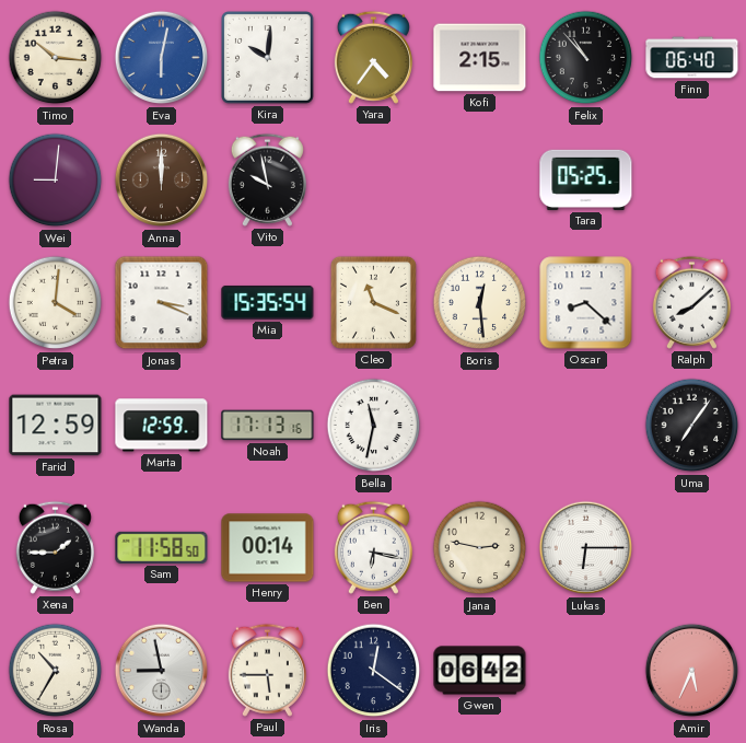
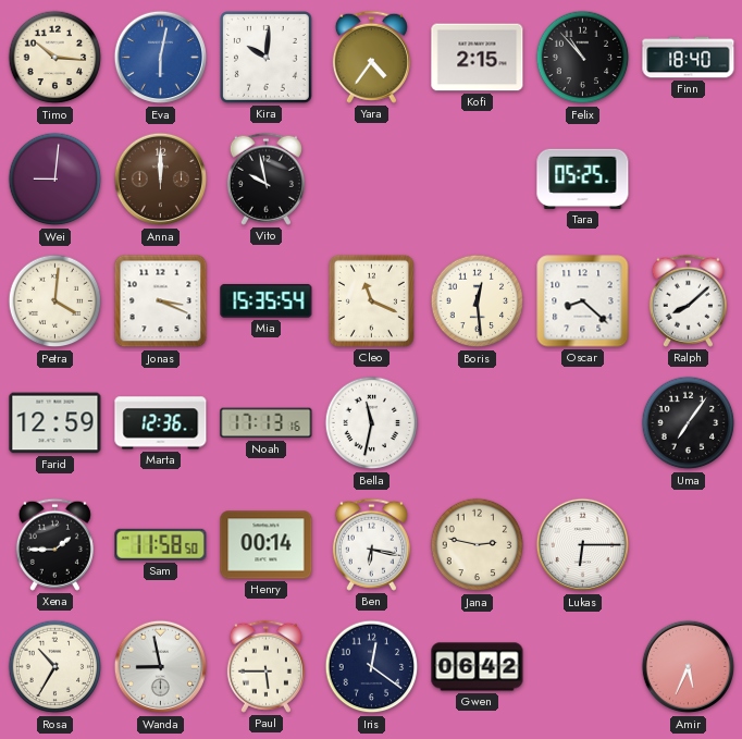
Finn: 06:40 -> 18:40 (689, 58)
Marta: 12:59 -> 12:36 (161, 423)
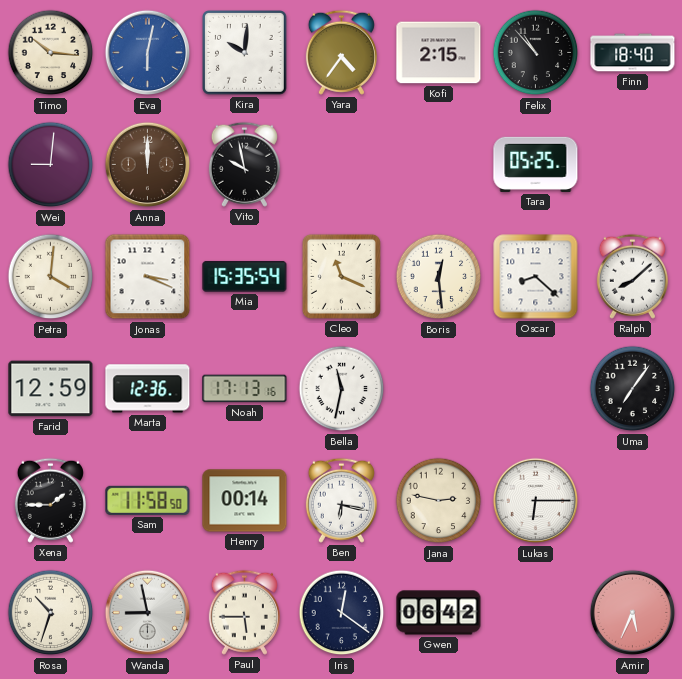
Rosa: 10:35 -> 10:33 (51, 613)
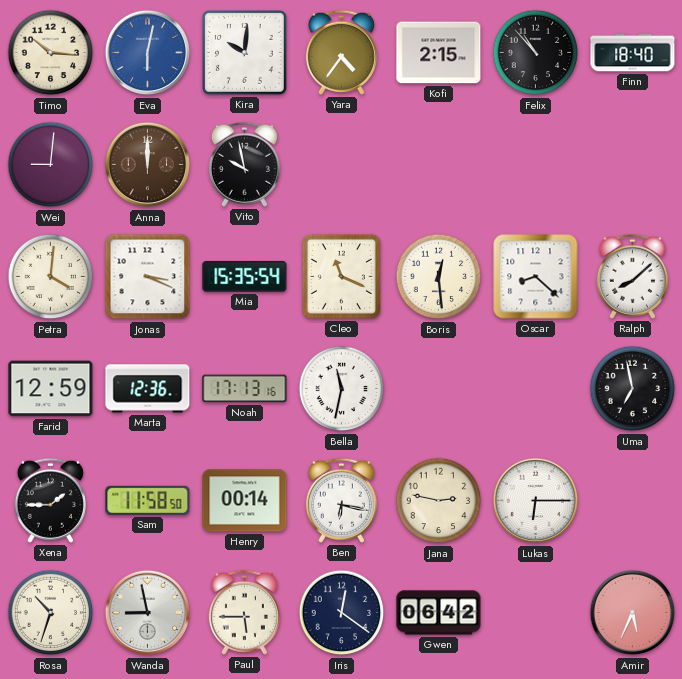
Tara: 05:25 -> none (536, 164)
Uma: 7:06 -> 6:58 (633, 389)
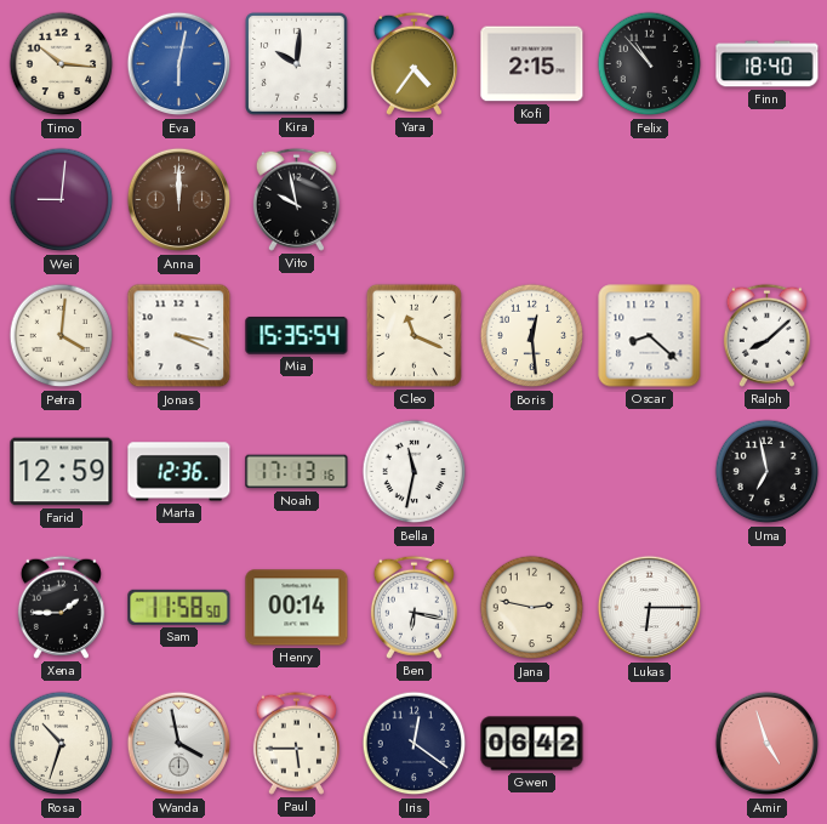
Wanda: 8:58 -> 3:58 (179, 744)
Amir: 5:34 -> 4:57 (768, 744)
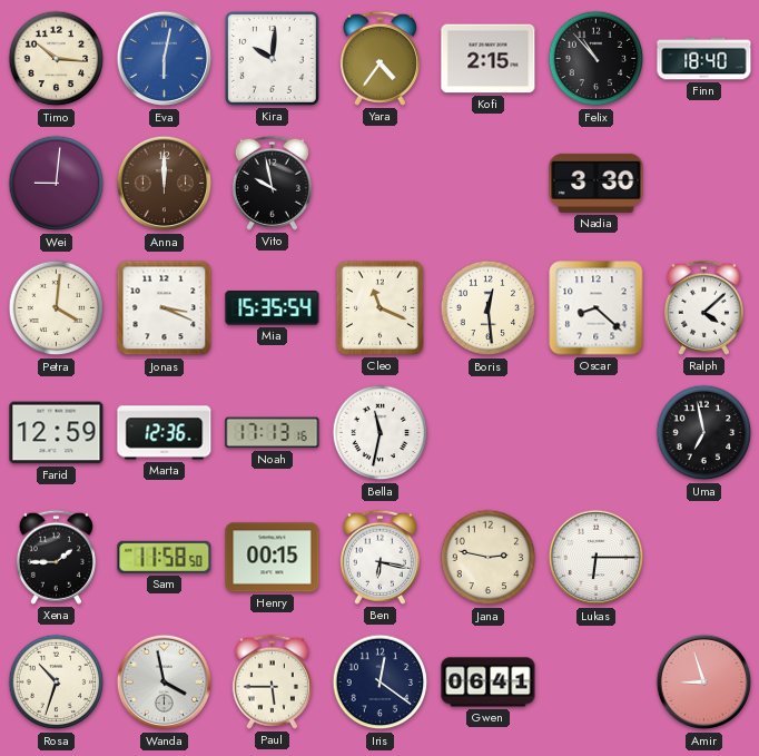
Nadia: none -> 3:30 (597, 183)
Ralph: 8:08 -> 4:08 (703, 307)
Henry: 00:14 -> 00:15 (273, 558)
Gwen: 06:42 -> 06:41 (489, 683)
Amir: 4:57 -> 8:57 (704, 683)
